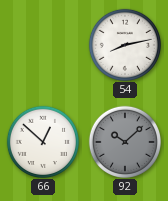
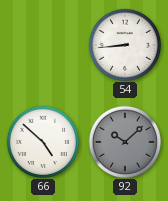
54: 8:13 -> 8:44 (124, 44)
66: 12:52 -> 4:52 (42, 141)
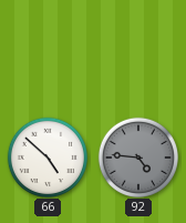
54: 8:44 -> none (124, 44)
92: 10:08 -> 4:46 (137, 156)
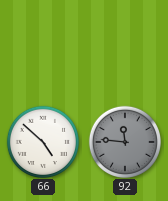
92: 4:46 -> 11:46 (124, 141)
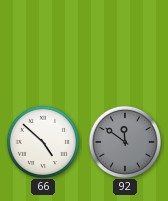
92: 11:46 -> 11:51 (124, 141)
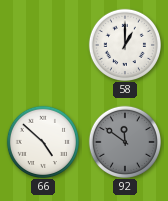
58: none -> 1:00 (124, 44)
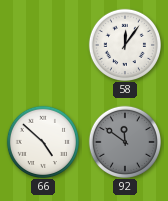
58: 1:00 -> 12:06 (124, 44)
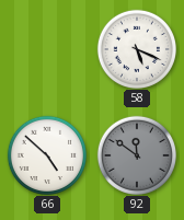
58: 12:06 -> 5:19 (136, 48)
